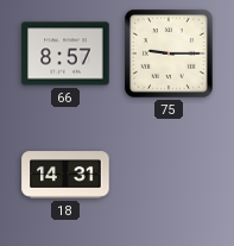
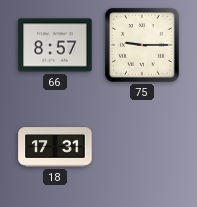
18: 14:31 -> 17:31 (55, 147)
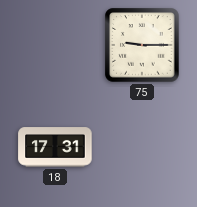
66: 8:57 -> none (55, 45)
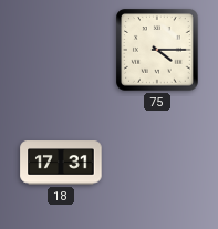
75: 9:15 -> 4:15 (157, 50)
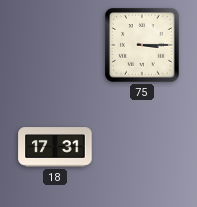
75: 4:15 -> 3:15 (142, 45)
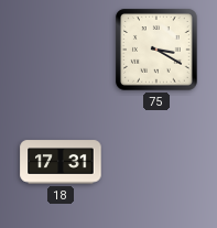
75: 3:15 -> 3:20 (156, 50)
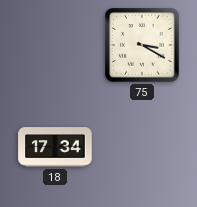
18: 17:31 -> 17:34 (55, 147)
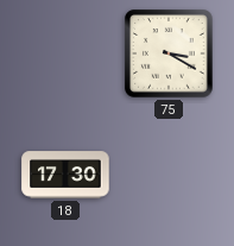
18: 17:34 -> 17:30 (65, 175)
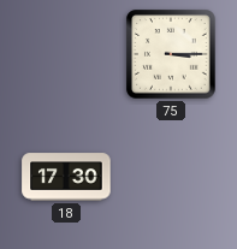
75: 3:20 -> 3:15 (171, 54)
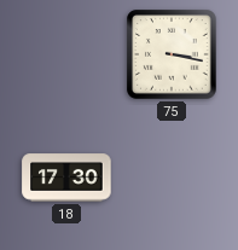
75: 3:15 -> 3:17 (172, 54)
